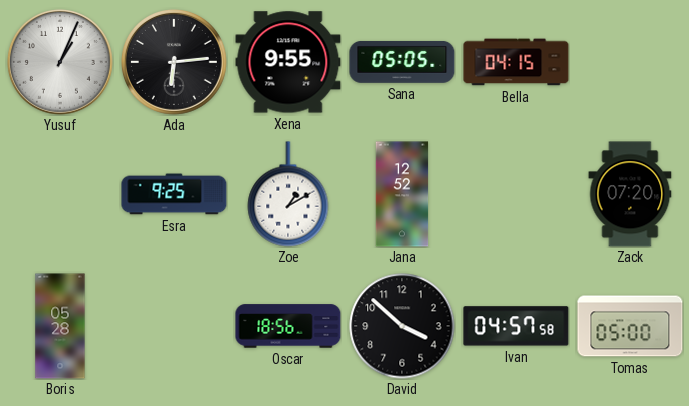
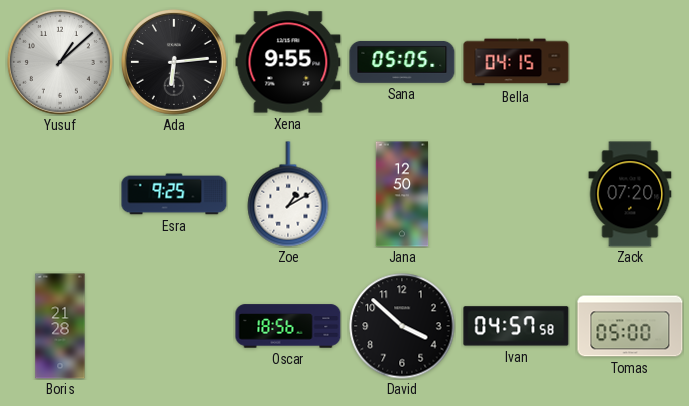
Yusuf: 1:04 -> 1:08 (60, 62)
Jana: 12:52 -> 12:50 (402, 194)
Boris: 05:28 -> 21:28 (60, 326)
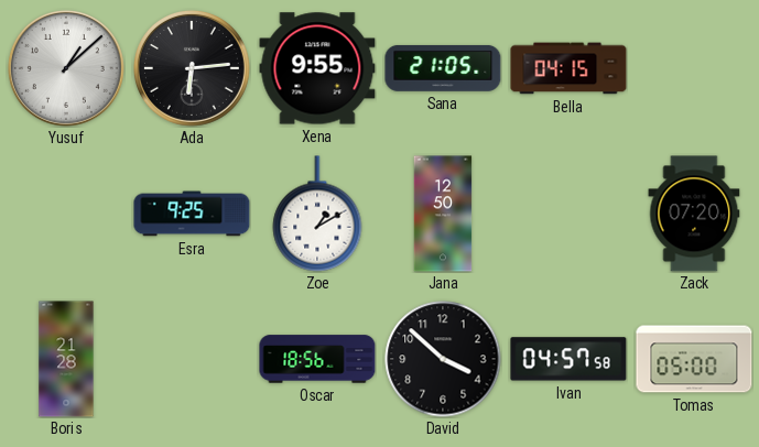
Sana: 05:05 -> 21:05 (443, 68)
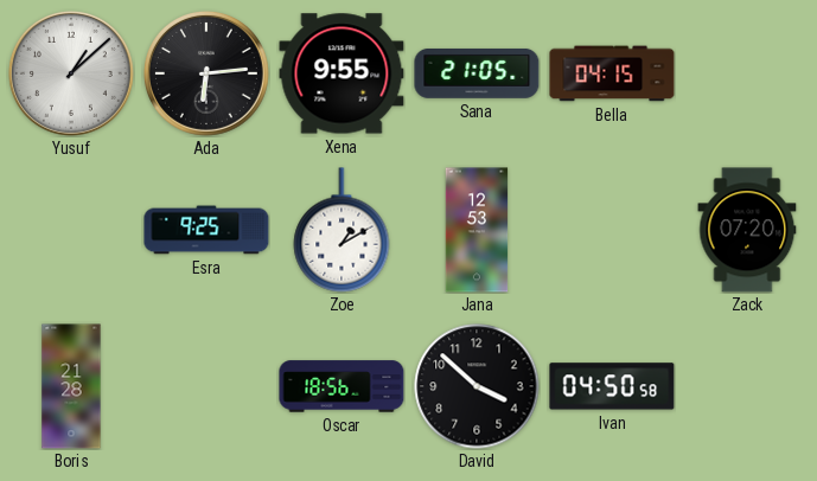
Jana: 12:50 -> 12:53 (477, 230)
Ivan: 04:57 -> 04:50 (612, 386)
Tomas: 05:00 -> none (694, 359)
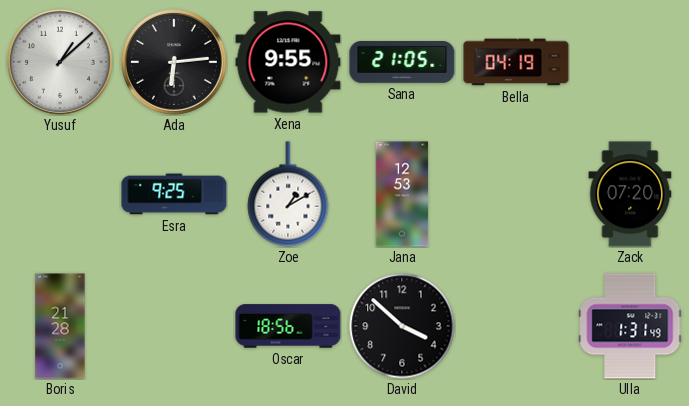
Bella: 04:15 -> 04:19 (516, 62)
Ivan: 04:50 -> none (612, 386)
Ulla: none -> 1:31 (630, 326)
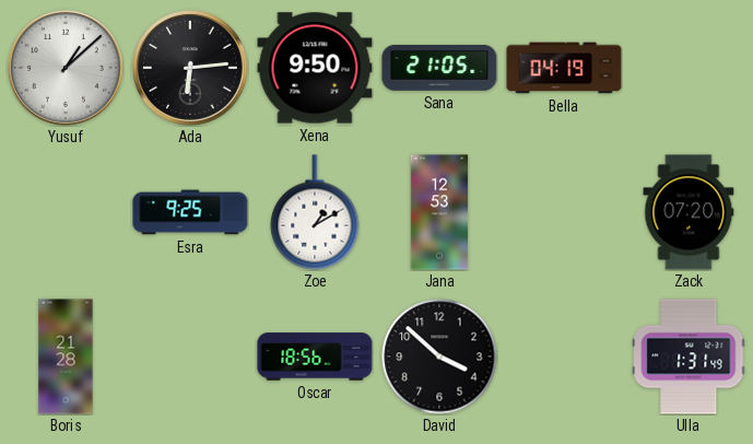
Xena: 9:55 -> 9:50 (315, 68)
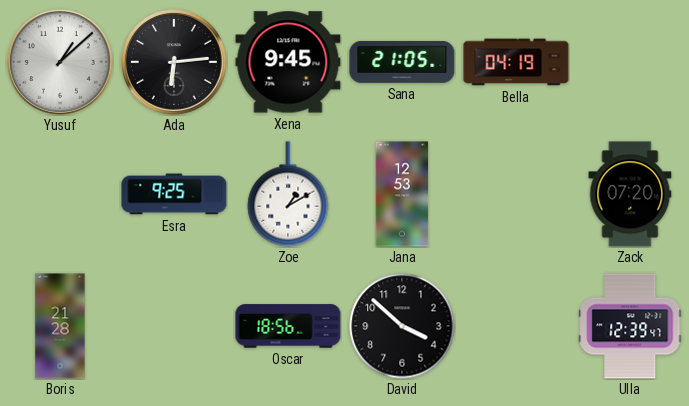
Xena: 9:50 -> 9:45 (288, 62)
Ulla: 1:31 -> 12:39 (630, 326)
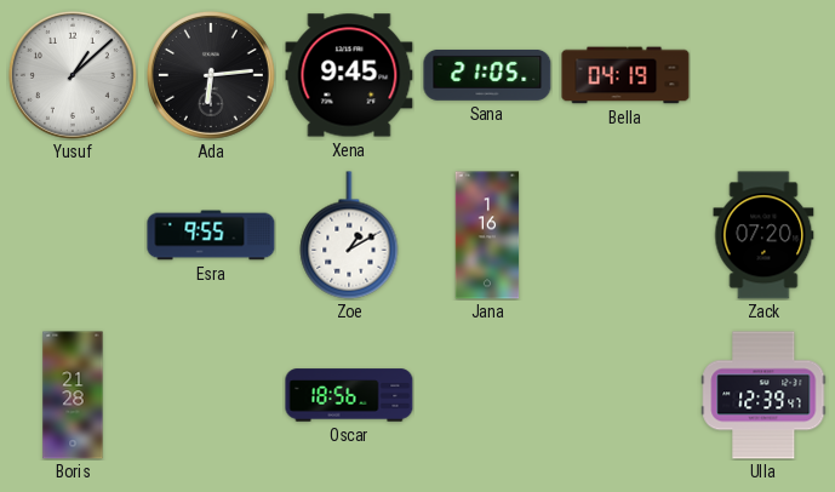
Esra: 9:25 -> 9:55 (211, 235)
Jana: 12:53 -> 1:16 (487, 235)
David: 3:52 -> none (402, 326)
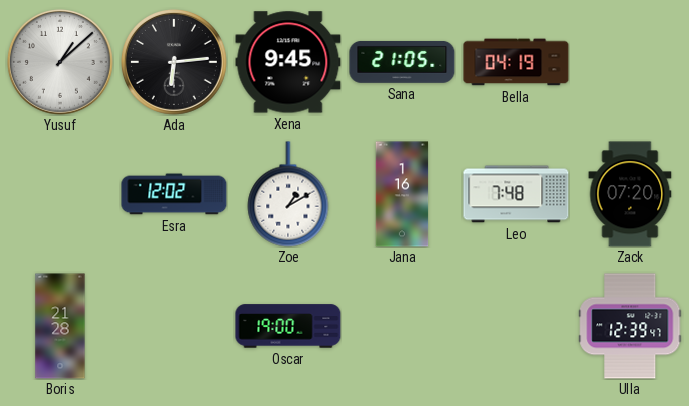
Esra: 9:55 -> 12:02 (174, 194)
Leo: none -> 7:48 (516, 194)
Oscar: 18:56 -> 19:00 (288, 326)
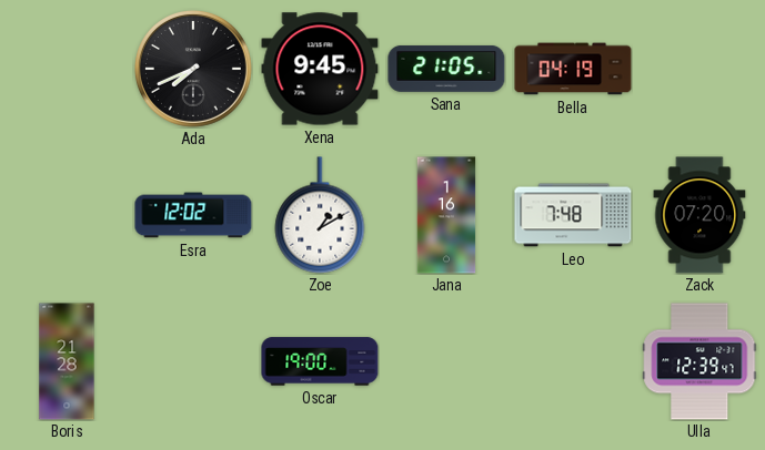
Yusuf: 1:08 -> none (60, 62)
Ada: 6:14 -> 7:41 (193, 69)
